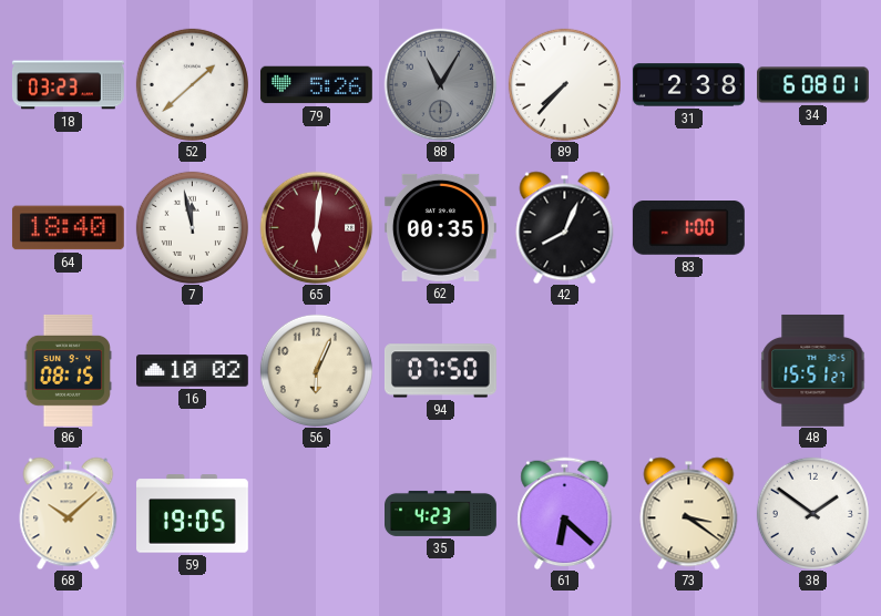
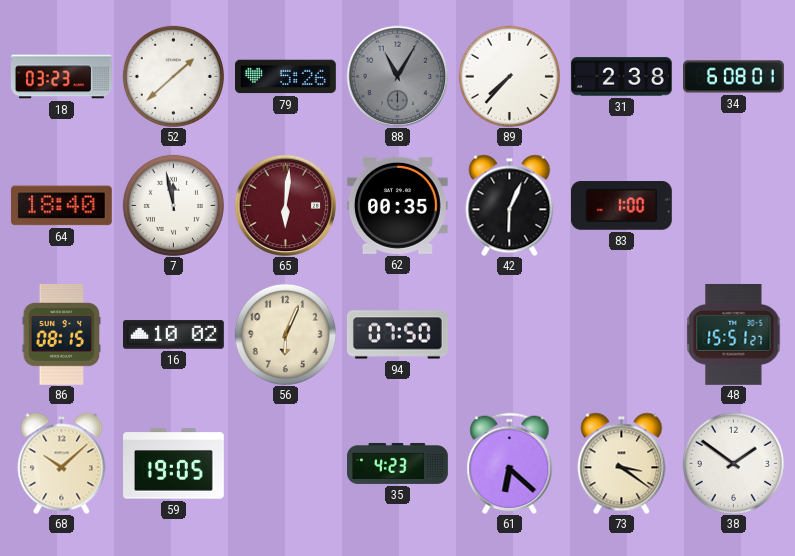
42: 8:04 -> 6:04 (510, 205)
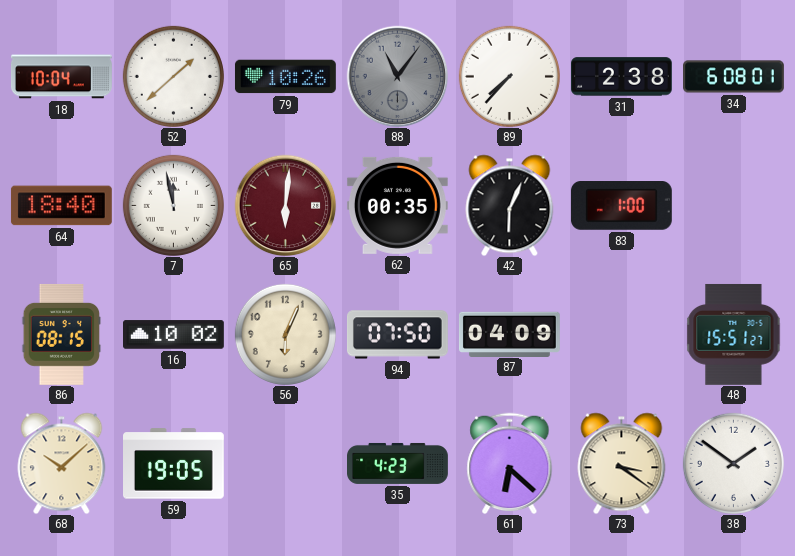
18: 03:23 -> 10:04 (61, 77)
79: 5:26 -> 10:26 (285, 77)
88: 11:05 -> 11:06 (397, 76)
87: none -> 04:09 (509, 334)
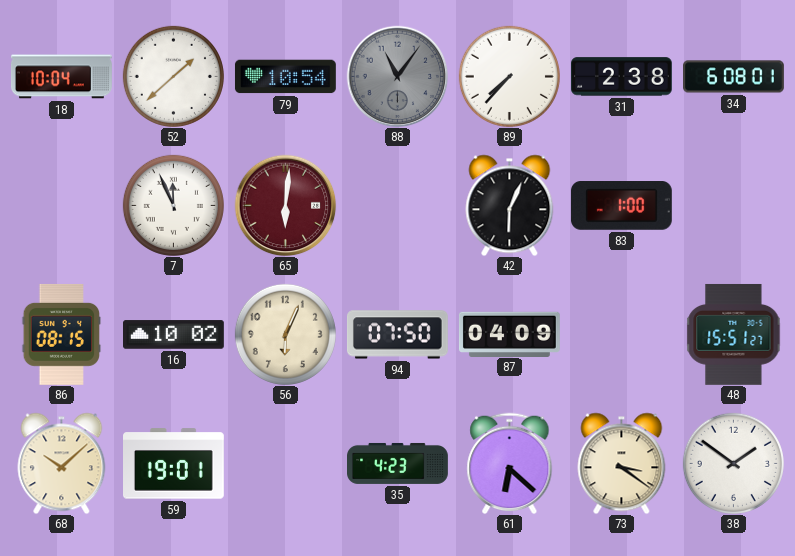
79: 10:26 -> 10:54 (285, 77)
64: 18:40 -> none (61, 206)
7: 11:58 -> 11:56 (173, 205)
62: 00:35 -> none (397, 205)
59: 19:05 -> 19:01 (174, 464)
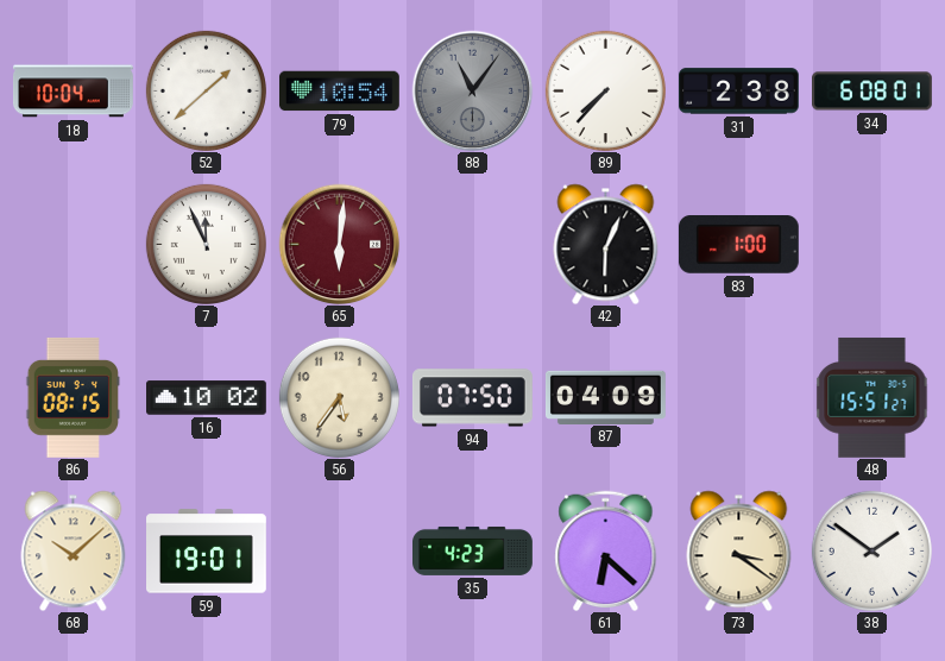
56: 6:04 -> 5:36 (339, 397)
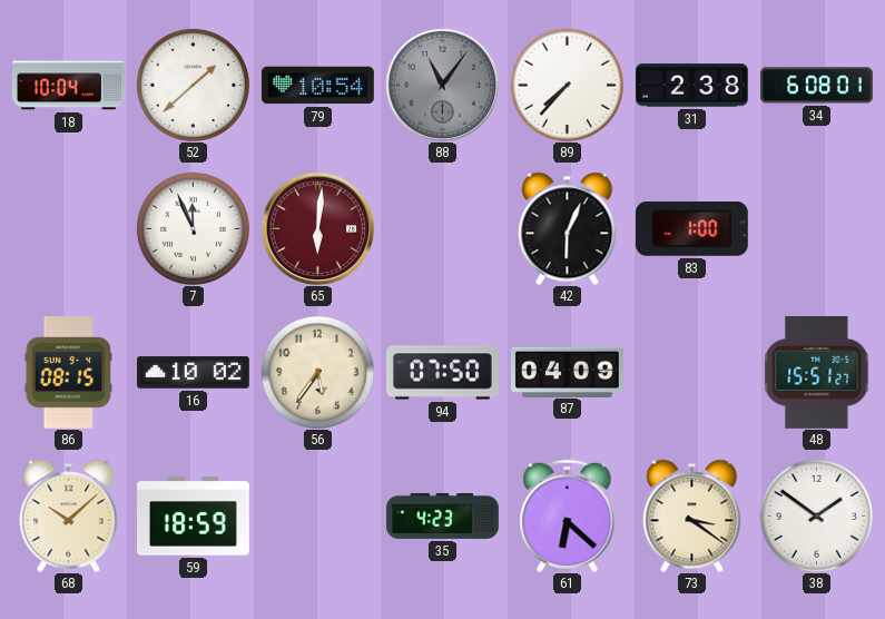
59: 19:01 -> 18:59 (194, 517)
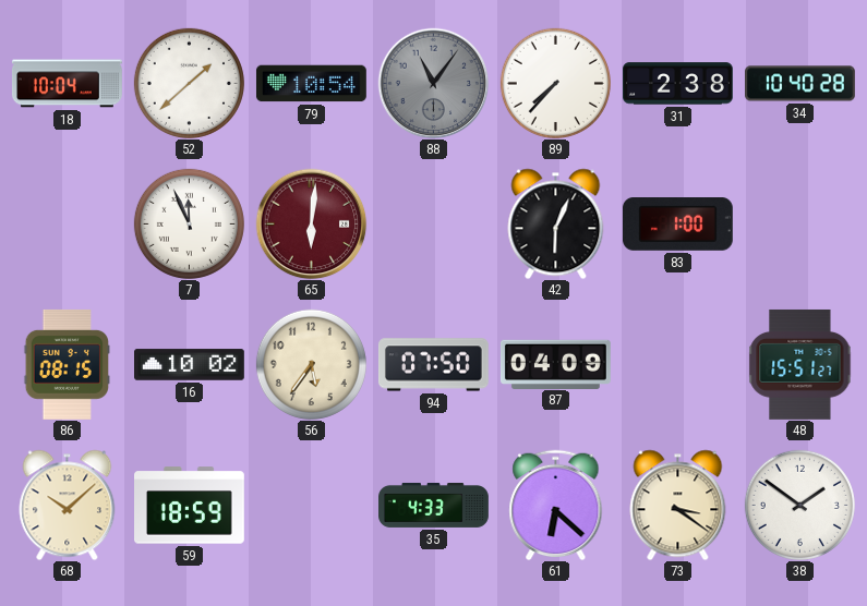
34: 6:08 -> 10:40 (800, 84)
35: 4:23 -> 4:33 (434, 505)
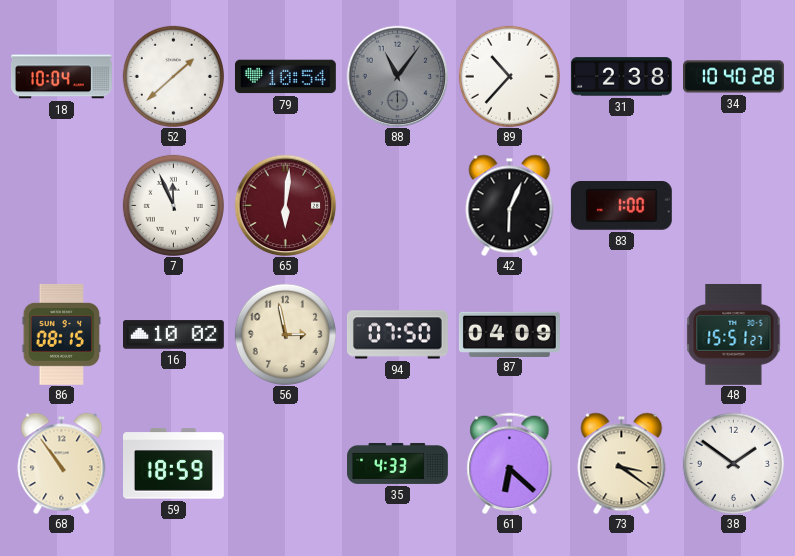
89: 7:37 -> 10:37 (509, 76)
56: 5:36 -> 2:58 (285, 334)
68: 10:08 -> 10:54 (62, 463)
